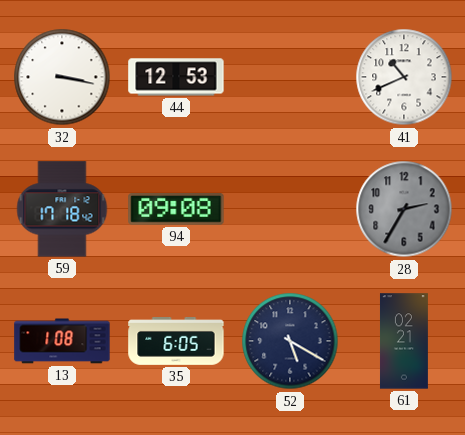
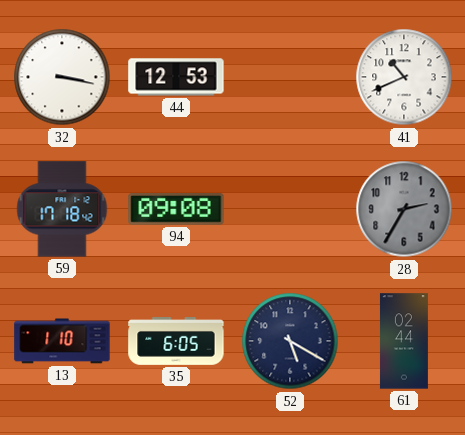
13: 1:08 -> 1:10 (62, 341)
61: 02:21 -> 02:44 (404, 341)
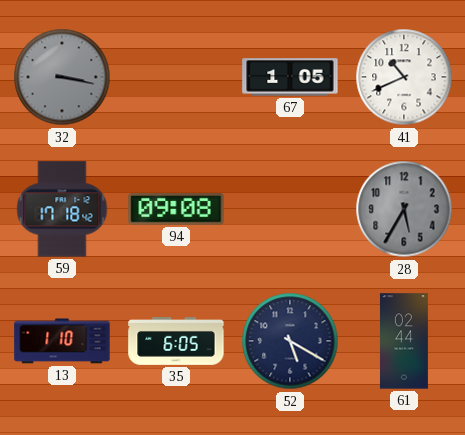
32 dial: white -> grey (62, 77)
44: 12:53 -> none (176, 77)
67: none -> 1:05 (290, 77)
28: 2:35 -> 5:35 (404, 209)
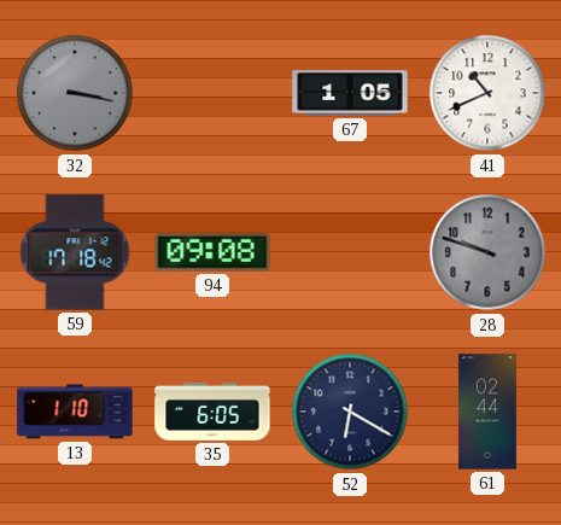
28: 5:35 -> 9:48 (487, 252)
52: 5:20 -> 6:20 (350, 412)
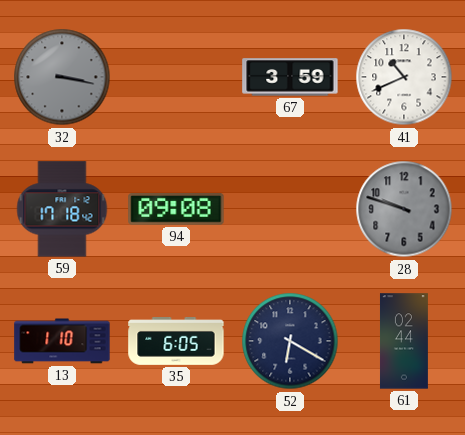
67: 1:05 -> 3:59 (290, 77)
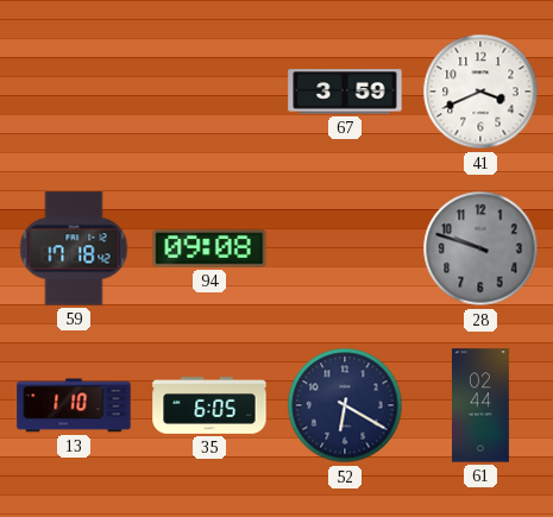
32: 3:17 -> none (62, 77)
41: 10:41 -> 3:41 (480, 92)
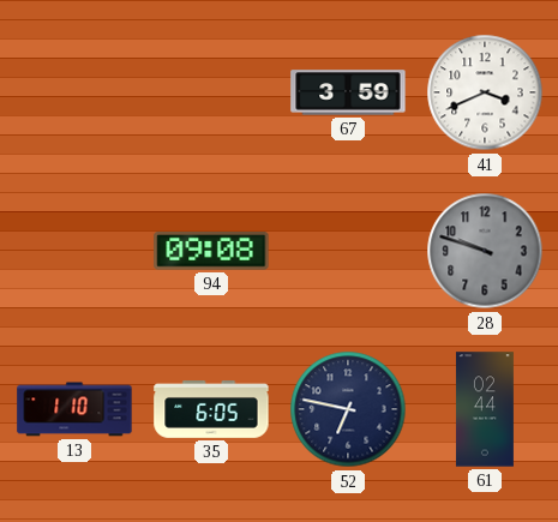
59: 17:18 -> none (74, 248)
52: 6:20 -> 6:47 (348, 409)
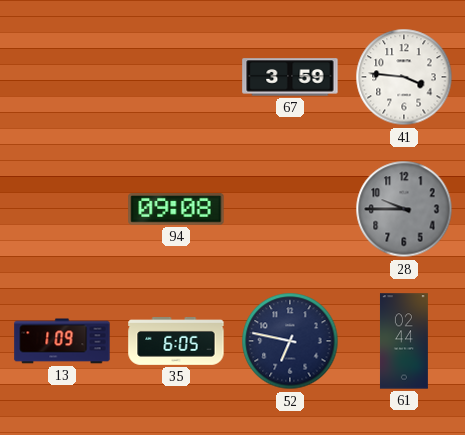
41: 3:41 -> 3:46 (404, 77)
28: 9:48 -> 9:45 (404, 209)
13: 1:10 -> 1:09 (62, 341)
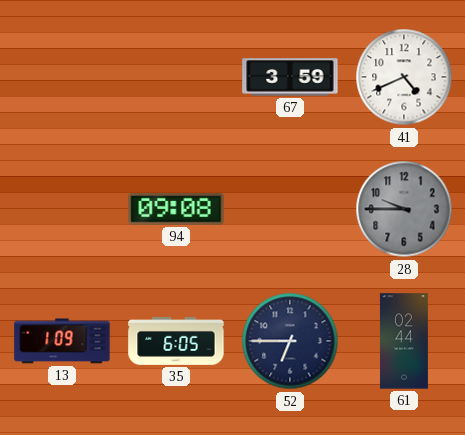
41: 3:46 -> 4:41 (404, 77)
52: 6:47 -> 6:45 (290, 341)
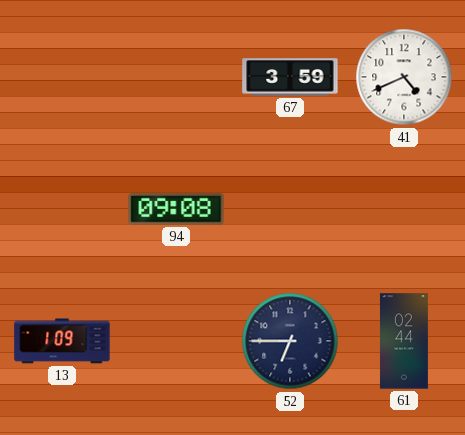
28: 9:45 -> none (404, 209)
35: 6:05 -> none (176, 342)
